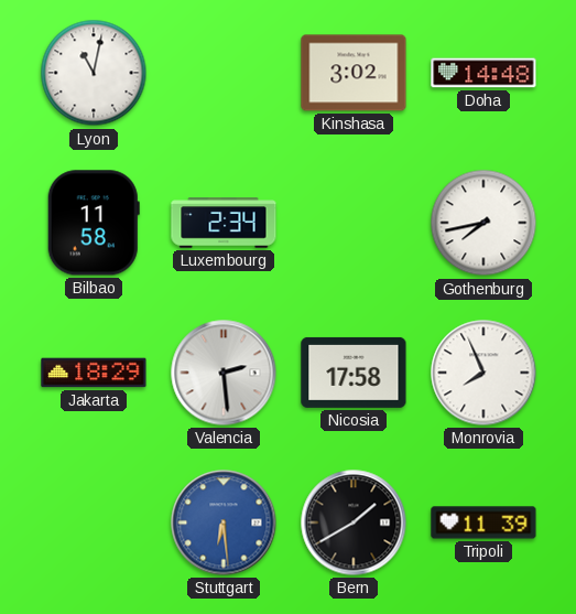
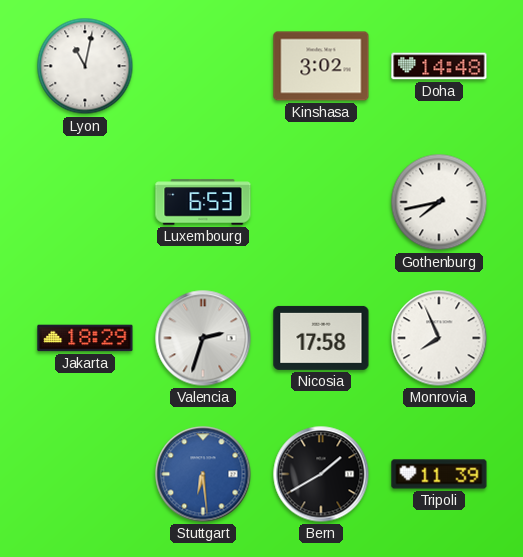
Bilbao: 11:58 -> none (94, 223)
Luxembourg: 2:34 -> 6:53 (203, 202)
Valencia: 2:29 -> 2:33 (203, 338)
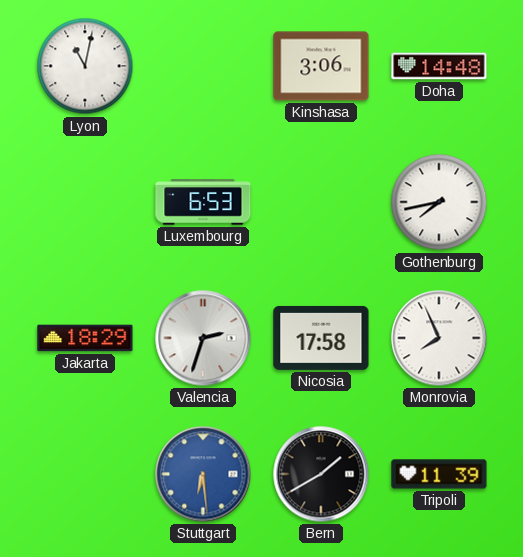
Kinshasa: 3:02 -> 3:06 (321, 66)
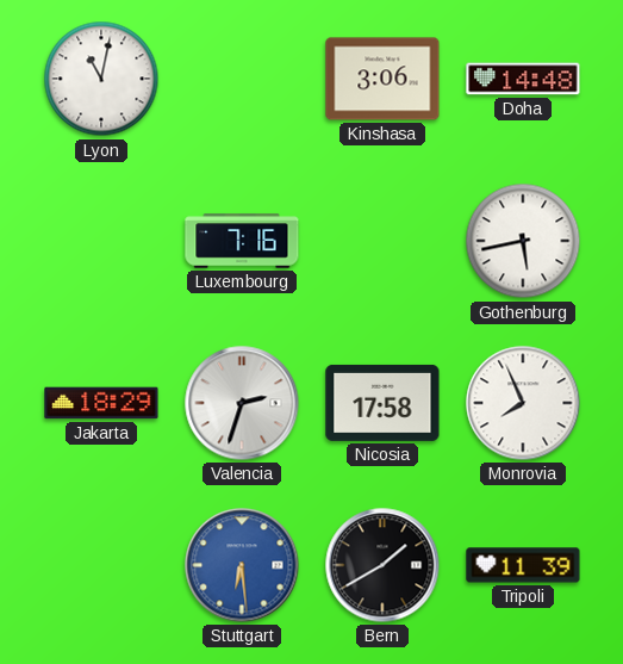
Luxembourg: 6:53 -> 7:16 (242, 241)
Gothenburg: 7:43 -> 5:43 (523, 241)
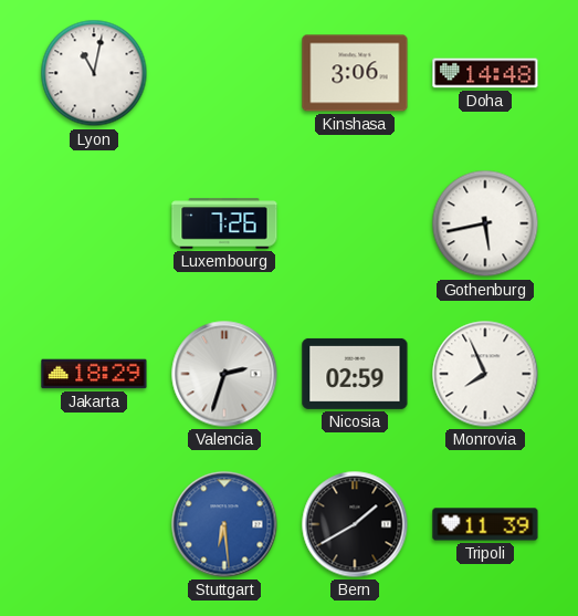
Luxembourg: 7:16 -> 7:26 (224, 223)
Nicosia: 17:58 -> 02:59 (355, 374)
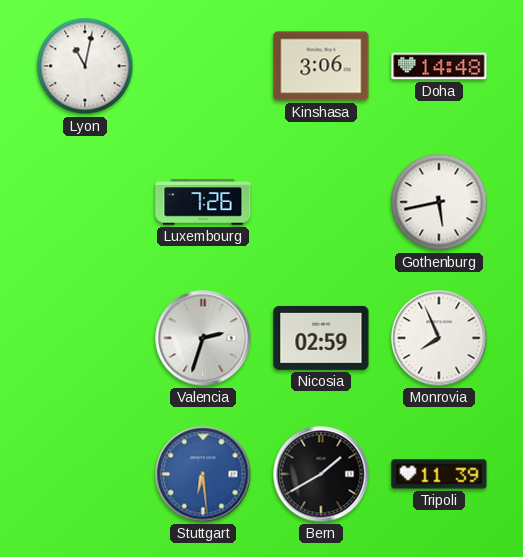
Jakarta: 18:29 -> none (94, 374)
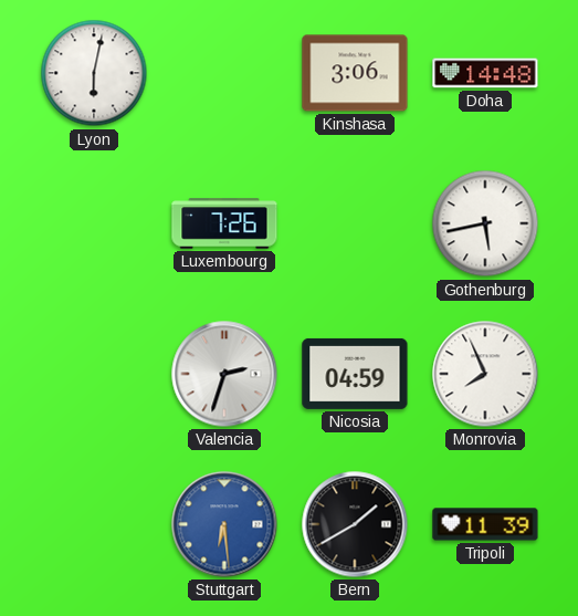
Lyon: 11:02 -> 6:02 (94, 73)
Nicosia: 02:59 -> 04:59 (355, 374)
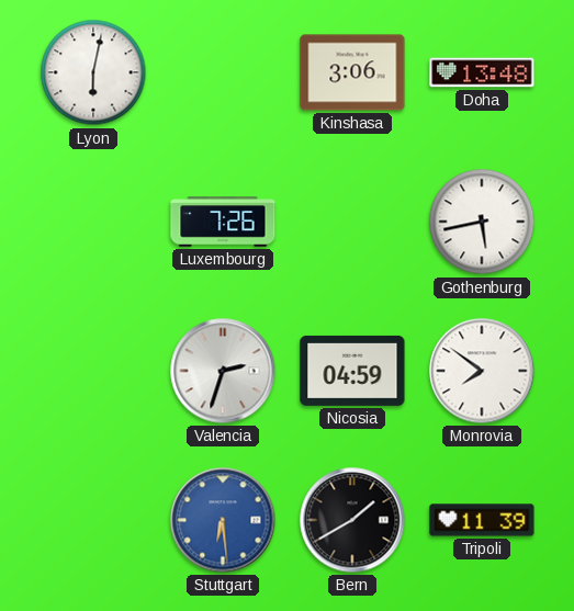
Doha: 14:48 -> 13:48 (482, 72)
Monrovia: 7:56 -> 7:51 (482, 371)
